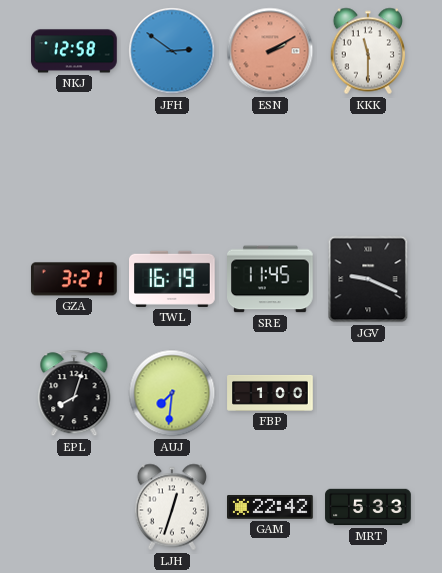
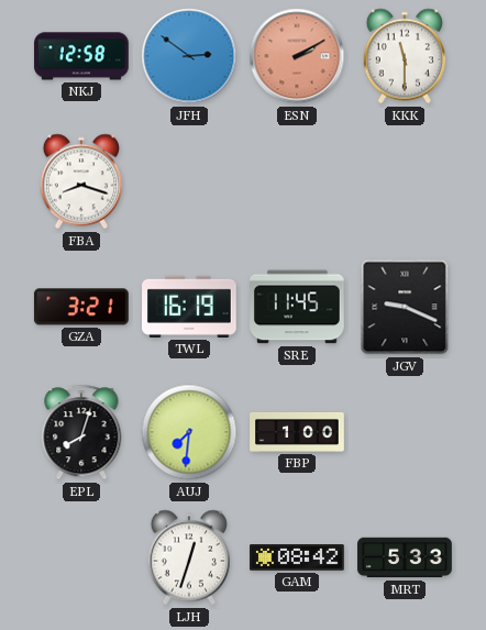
FBA: none -> 8:18 (80, 181)
GAM: 22:42 -> 08:42 (298, 559)
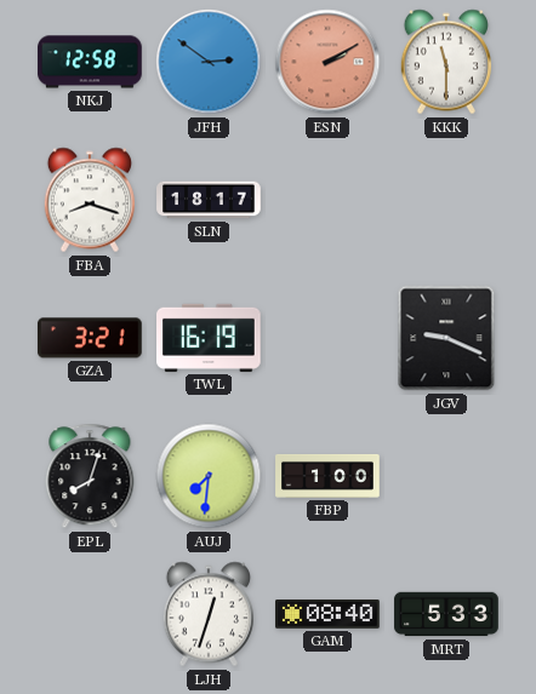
SLN: none -> 18:17 (209, 200)
SRE: 11:45 -> none (298, 307)
GAM: 08:42 -> 08:40 (329, 615)
